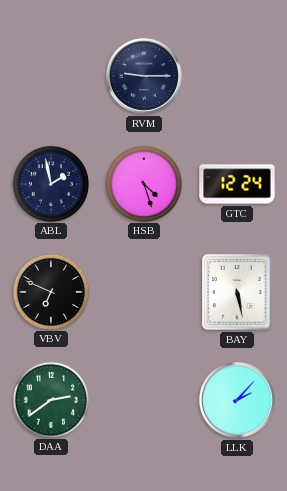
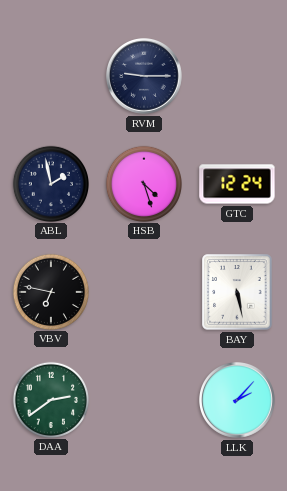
VBV: 6:49 -> 6:47 (50, 291)
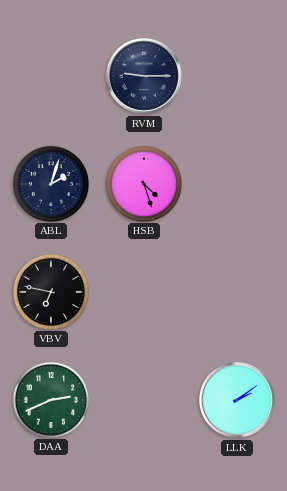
ABL: 1:58 -> 2:03 (50, 183)
GTC: 12:24 -> none (237, 184)
BAY: 5:28 -> none (237, 292)
DAA: 2:39 -> 2:41 (50, 399)
LLK: 2:07 -> 2:09 (238, 401)
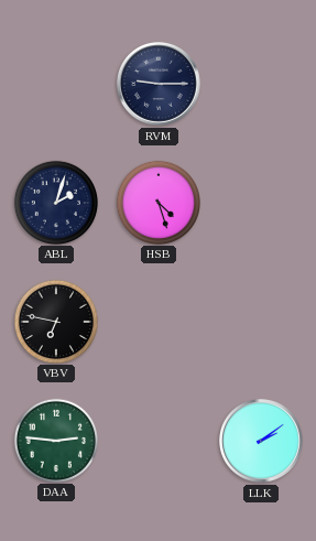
DAA: 2:41 -> 2:46 (55, 440)
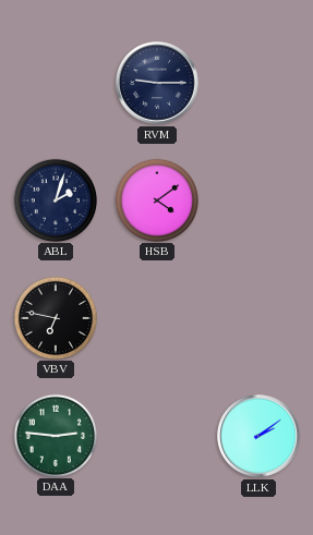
HSB: 4:27 -> 4:09 (156, 199)
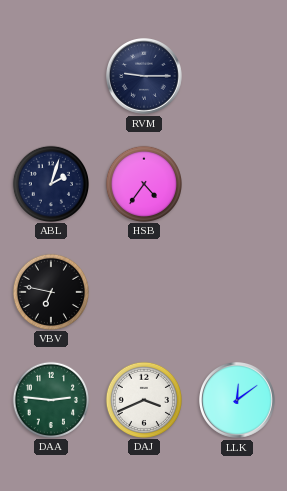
HSB: 4:09 -> 4:36 (143, 183)
DAJ: none -> 3:41 (143, 399)
LLK: 2:09 -> 12:09 (238, 401)
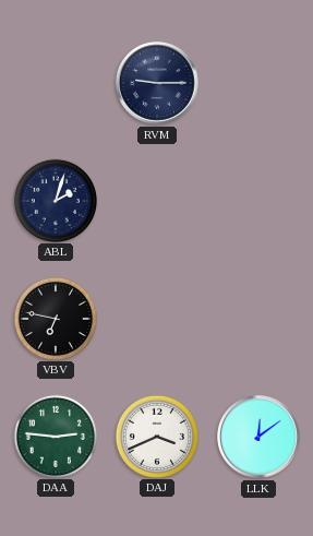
HSB: 4:36 -> none (143, 183)
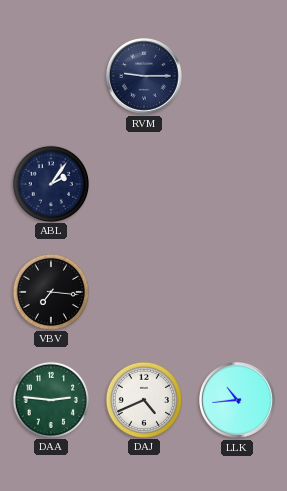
ABL: 2:03 -> 2:06 (50, 183)
VBV: 6:47 -> 7:16 (50, 291)
DAJ: 3:41 -> 4:41 (143, 399)
LLK: 12:09 -> 10:44 (238, 401)
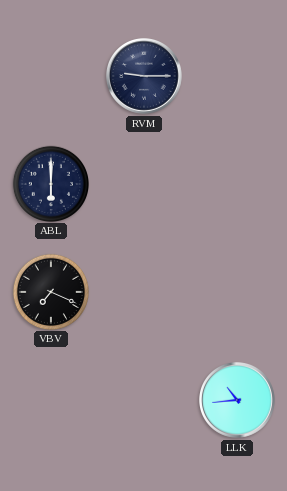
ABL: 2:06 -> 6:00 (50, 183)
VBV: 7:16 -> 7:19 (50, 291)
DAA: 2:46 -> none (50, 399)
DAJ: 4:41 -> none (143, 399)
